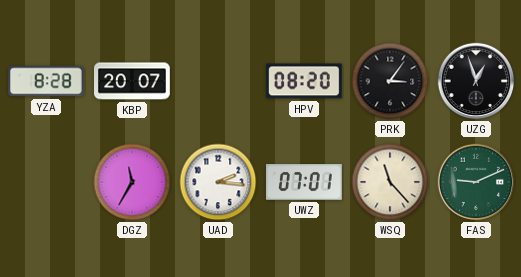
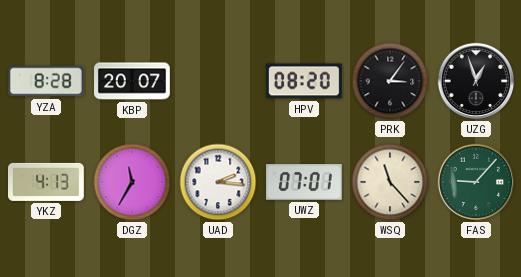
YKZ: none -> 4:13 (47, 182)
FAS: 9:11 -> 9:07 (476, 182)
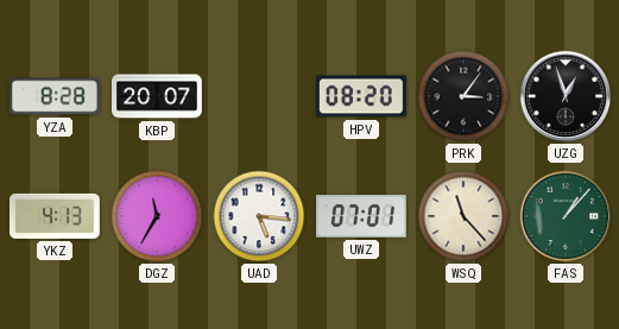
UAD: 2:16 -> 5:16 (259, 216)
FAS: 9:07 -> 1:07 (566, 216)
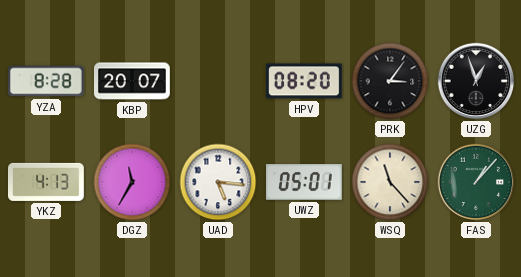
UWZ: 07:01 -> 05:01 (305, 183)
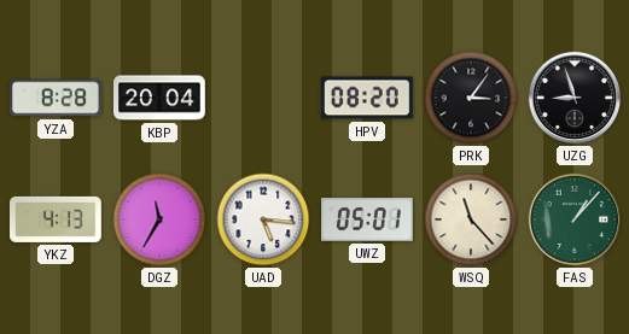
KBP: 20:07 -> 20:04 (161, 98)
UZG: 12:57 -> 8:57 (575, 98)
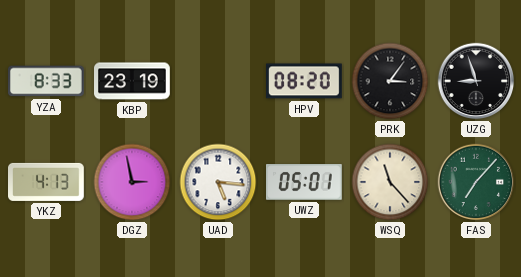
YZA: 8:28 -> 8:33 (46, 81)
KBP: 20:04 -> 23:19 (133, 81)
DGZ: 11:35 -> 2:58 (132, 182)
FAS: 1:07 -> 7:07 (476, 182)
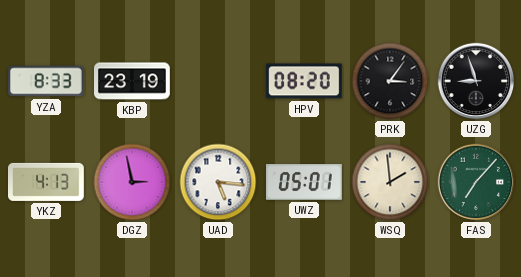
WSQ: 11:23 -> 1:59 (390, 182)
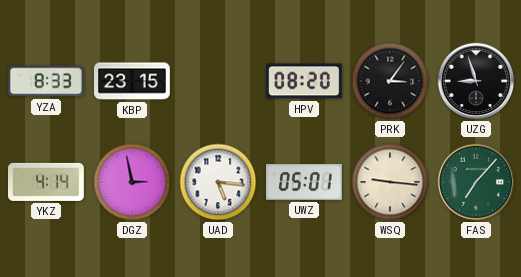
KBP: 23:19 -> 23:15 (133, 81)
YKZ: 4:13 -> 4:14 (47, 182)
WSQ: 1:59 -> 9:16 (390, 182)
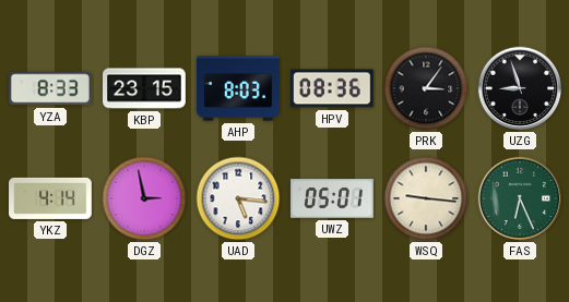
AHP: none -> 8:03 (239, 88)
HPV: 08:20 -> 08:36 (332, 88)
FAS: 7:07 -> 6:26 (520, 198)
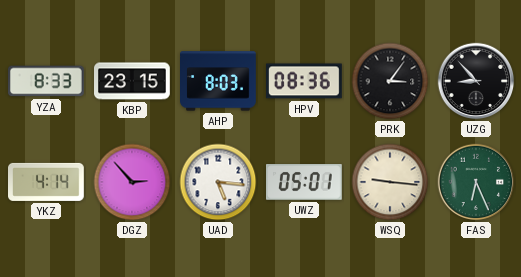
UZG: 8:57 -> 8:53 (476, 81)
DGZ: 2:58 -> 2:53 (132, 182)
